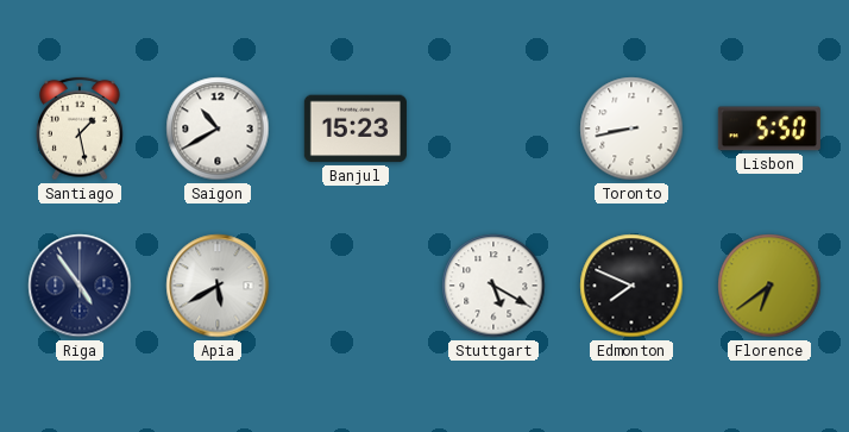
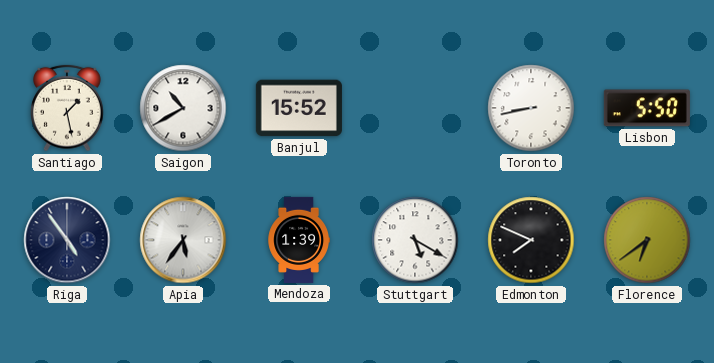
Banjul: 15:23 -> 15:52 (299, 108)
Apia: 5:40 -> 5:36 (183, 240)
Mendoza: none -> 1:39 (298, 240)
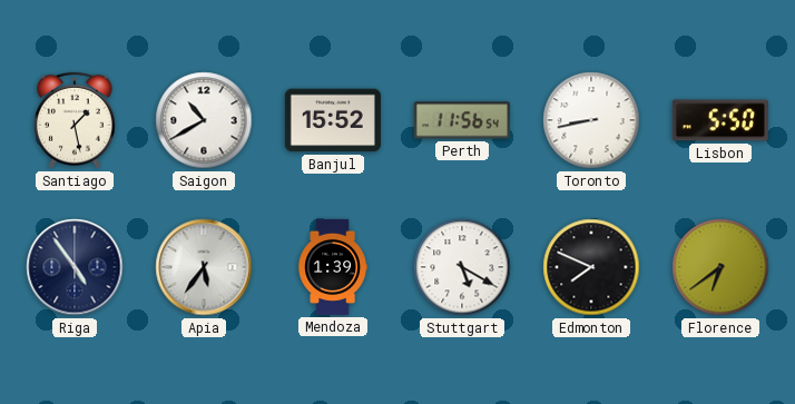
Perth: none -> 11:56 (462, 120)
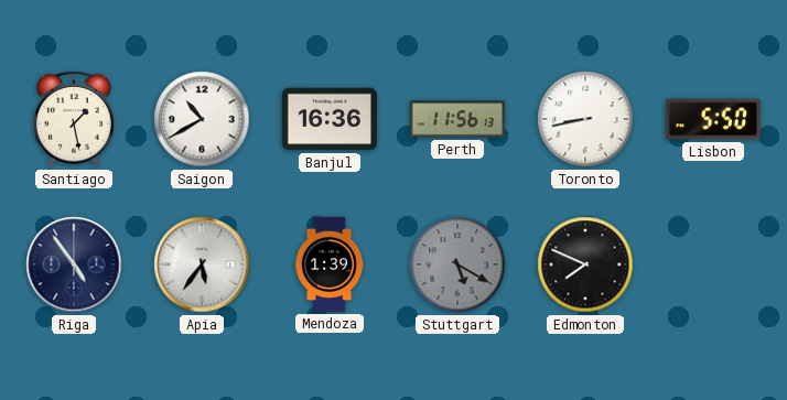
Banjul: 15:52 -> 16:36 (330, 119)
Perth: 11:56:54 -> 11:56:13 (457, 119)
Stuttgart dial: white -> grey (457, 264)
Florence: 6:39 -> none (720, 267)
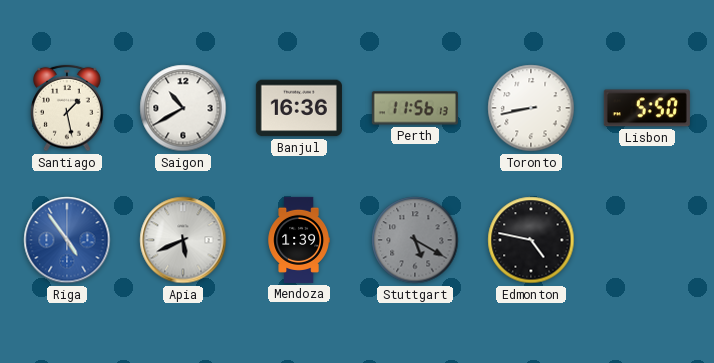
Riga dial: navy -> blue (67, 240)
Apia: 5:36 -> 5:41 (183, 240)
Edmonton: 7:49 -> 4:47 (531, 240)
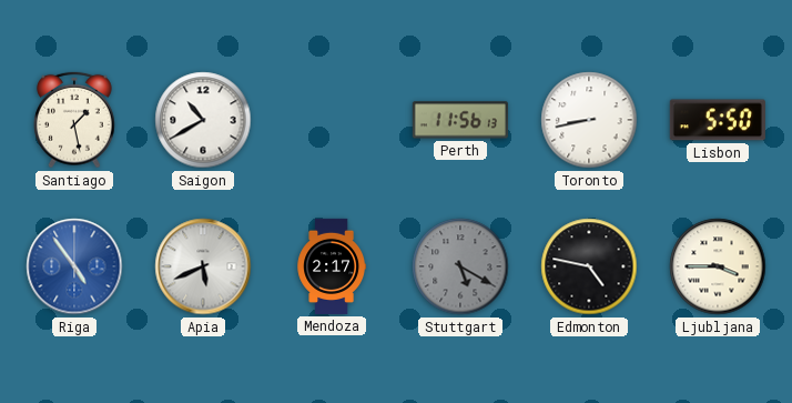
Banjul: 16:36 -> none (299, 108)
Mendoza: 1:39 -> 2:17 (331, 266)
Ljubljana: none -> 3:45 (718, 266)
